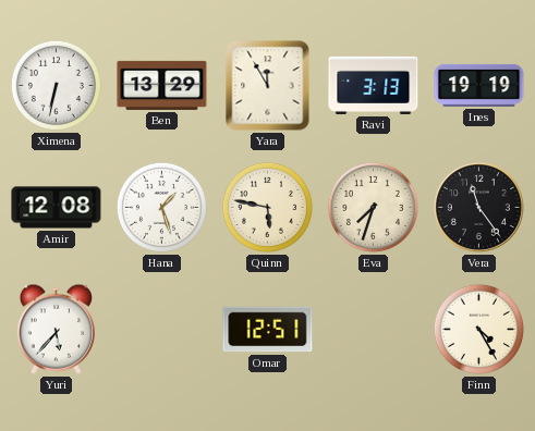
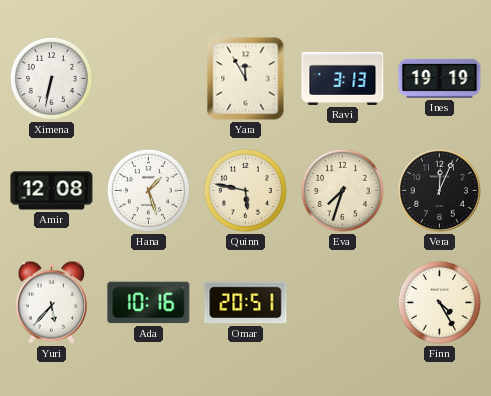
Ben: 13:29 -> none (162, 85)
Vera: 11:24 -> 12:04 (439, 190)
Ada: none -> 10:16 (149, 303)
Omar: 12:51 -> 20:51 (246, 303)
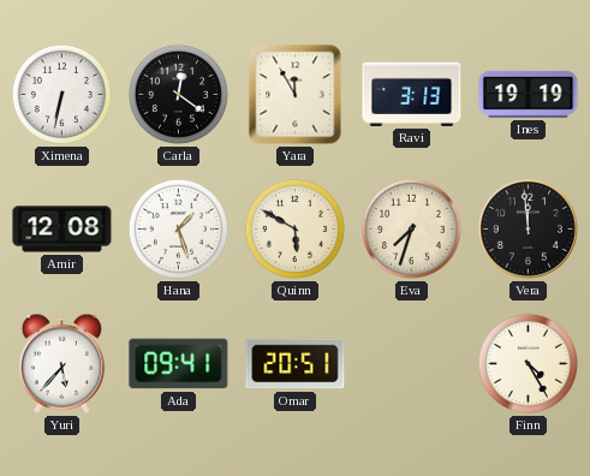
Carla: none -> 12:21 (178, 94)
Quinn: 5:47 -> 5:50 (294, 228)
Vera: 12:04 -> 11:59 (528, 228)
Ada: 10:16 -> 09:41 (179, 364)
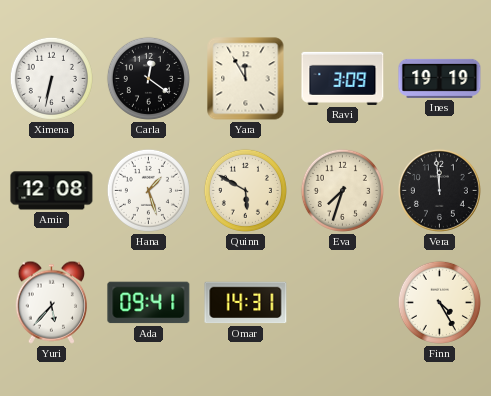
Ravi: 3:13 -> 3:09 (343, 78)
Omar: 20:51 -> 14:31 (246, 303)
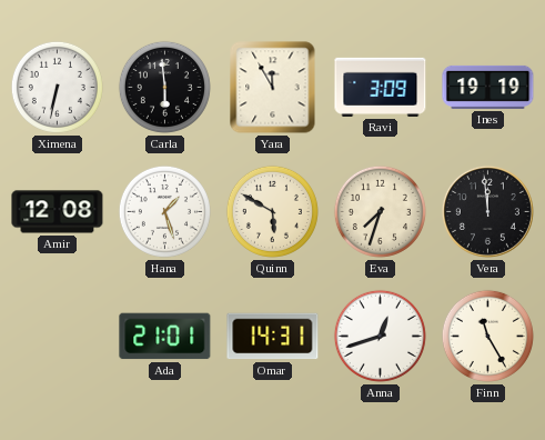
Carla: 12:21 -> 5:59 (164, 87)
Yuri: 5:37 -> none (51, 302)
Ada: 09:41 -> 21:01 (165, 337)
Anna: none -> 12:42 (380, 336)
Finn: 4:25 -> 11:25 (487, 336)
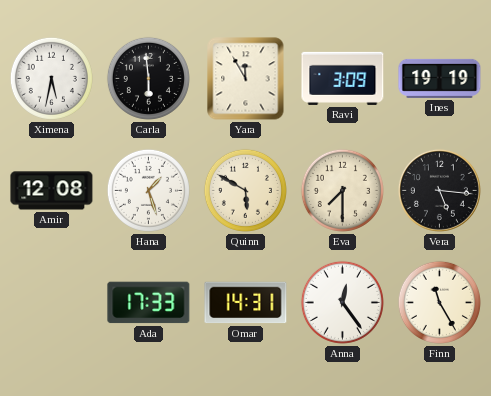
Ximena: 6:32 -> 5:32 (51, 78)
Eva: 7:33 -> 7:30 (342, 190)
Vera: 11:59 -> 5:16 (439, 190)
Ada: 21:01 -> 17:33 (149, 303)
Anna: 12:42 -> 12:24 (342, 302)
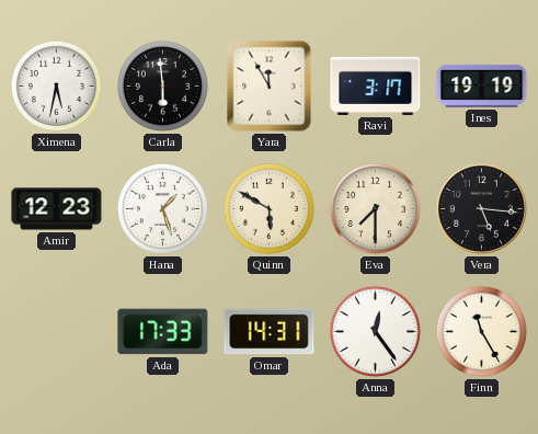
Ravi: 3:09 -> 3:17 (376, 85)
Amir: 12:08 -> 12:23 (57, 209)
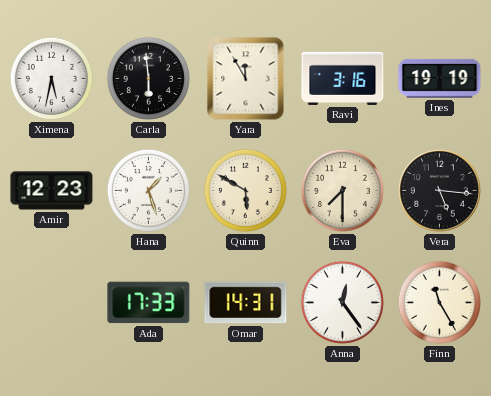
Ravi: 3:17 -> 3:16 (343, 78)
